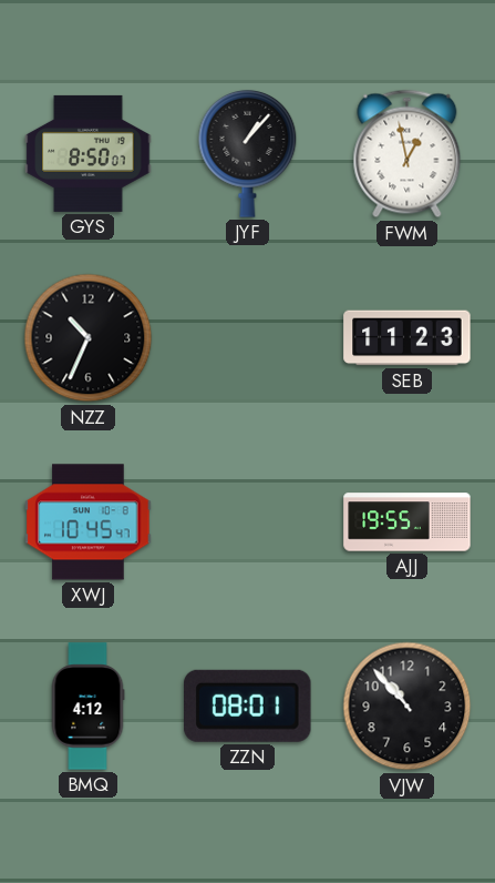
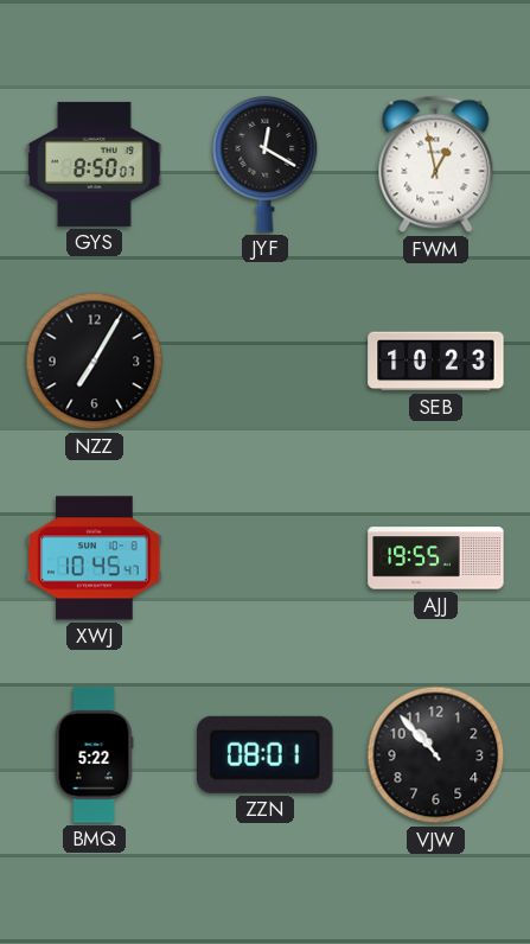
JYF: 1:07 -> 12:20 (266, 165)
NZZ: 10:34 -> 7:05 (95, 362)
SEB: 11:23 -> 10:23 (436, 362)
BMQ: 4:12 -> 5:22 (94, 755)
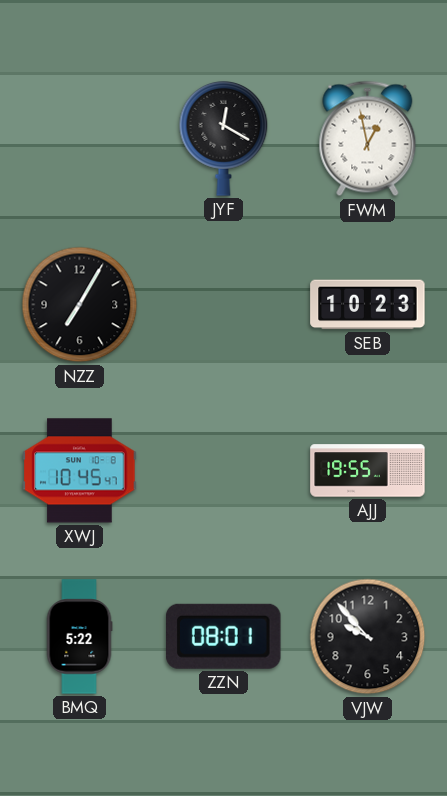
GYS: 8:50 -> none (95, 164)
VJW: 10:53 -> 9:53 (368, 637)
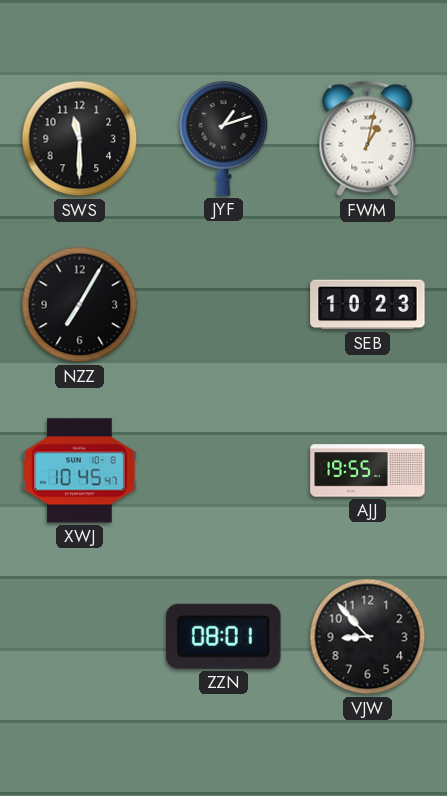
SWS: none -> 11:30 (80, 139)
JYF: 12:20 -> 1:12 (224, 139)
FWM: 12:58 -> 1:02 (368, 139)
BMQ: 5:22 -> none (79, 637)
VJW: 9:53 -> 8:53 (368, 637)
